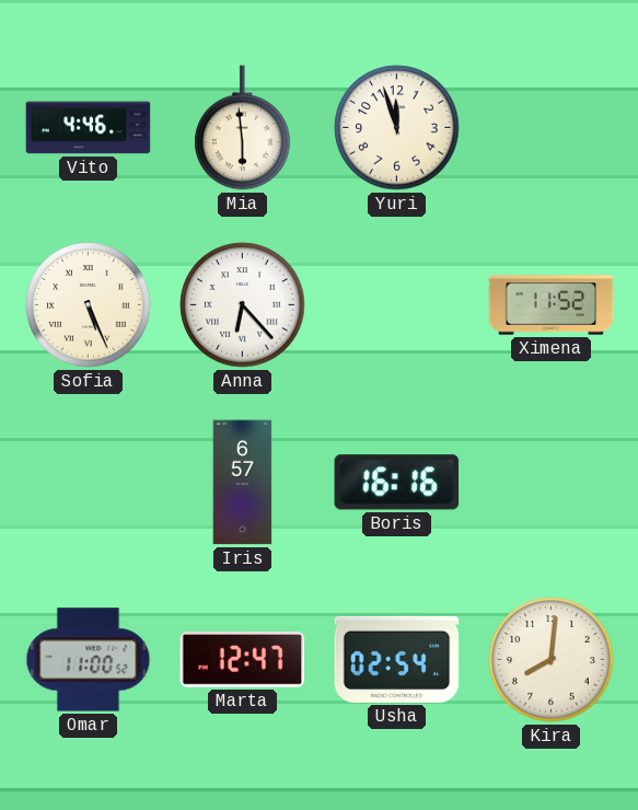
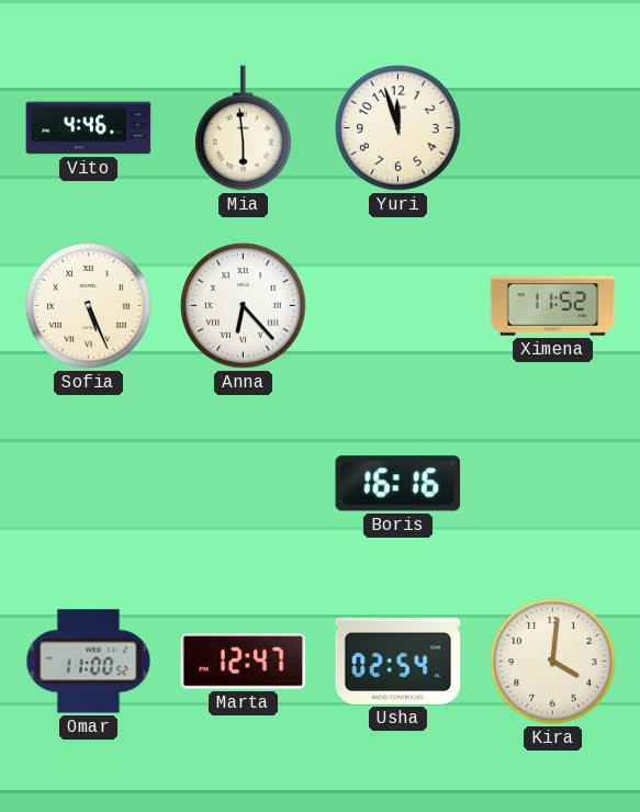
Iris: 6:57 -> none (243, 483)
Kira: 8:01 -> 4:01 (553, 662)
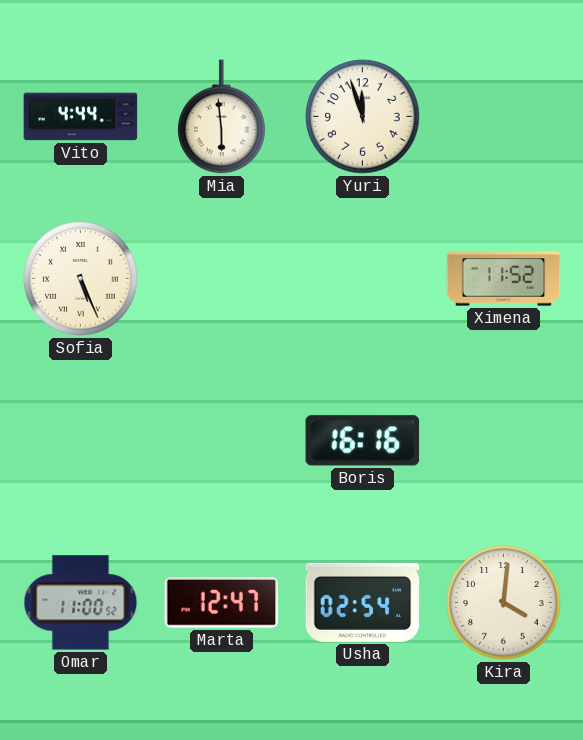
Vito: 4:46 -> 4:44 (81, 117)
Anna: 6:23 -> none (244, 306)
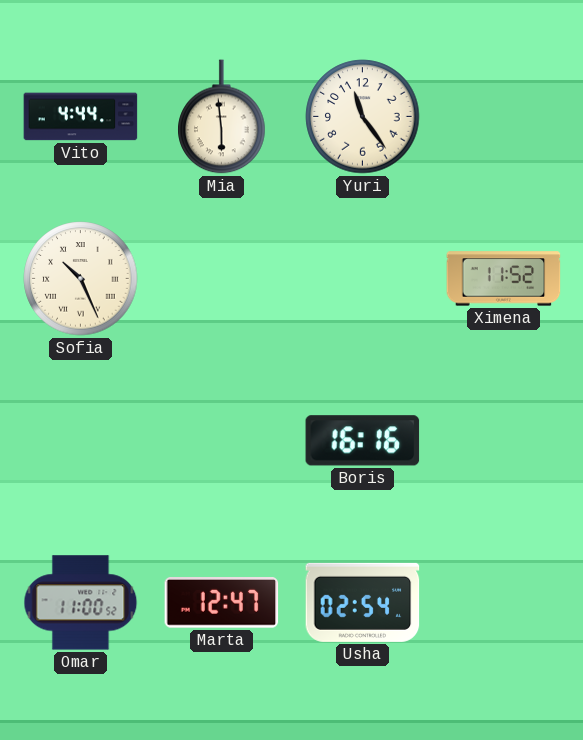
Yuri: 11:57 -> 11:24 (363, 117)
Sofia: 5:26 -> 10:26 (81, 279)
Kira: 4:01 -> none (504, 603)
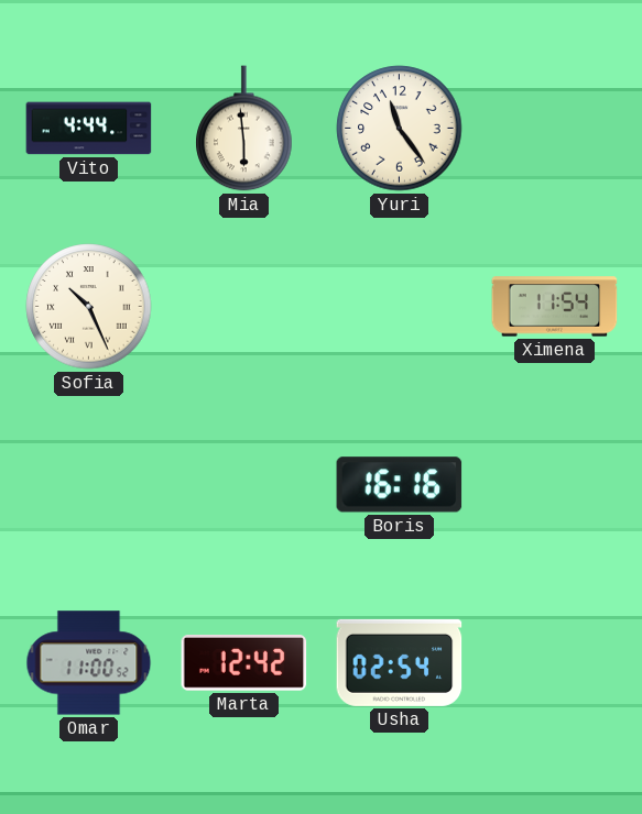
Ximena: 11:52 -> 11:54 (555, 307)
Marta: 12:47 -> 12:42 (244, 663)
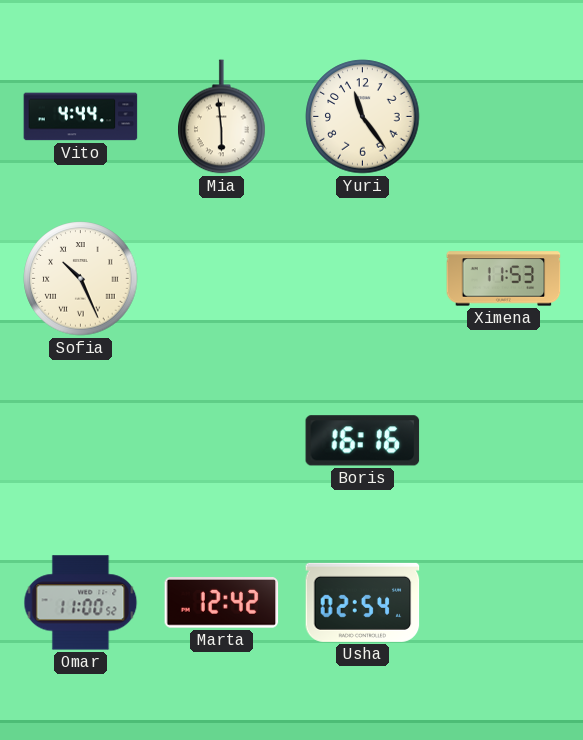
Ximena: 11:54 -> 11:53 (504, 279)
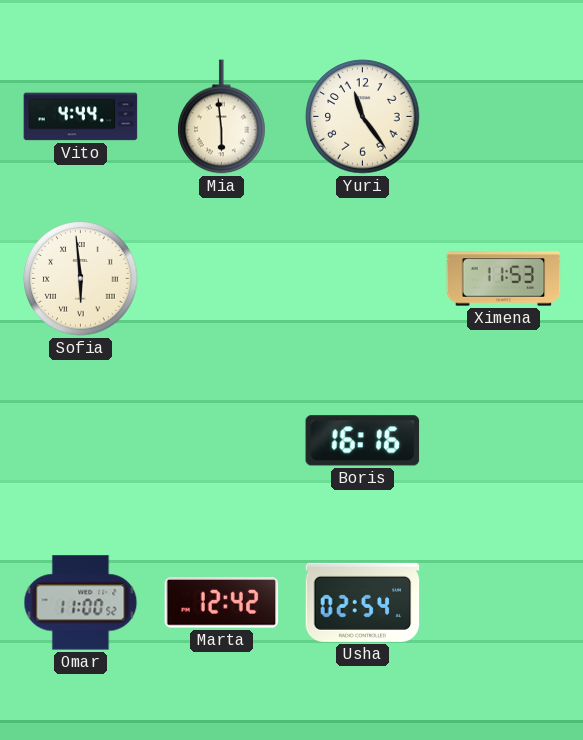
Sofia: 10:26 -> 5:59 (81, 279)
